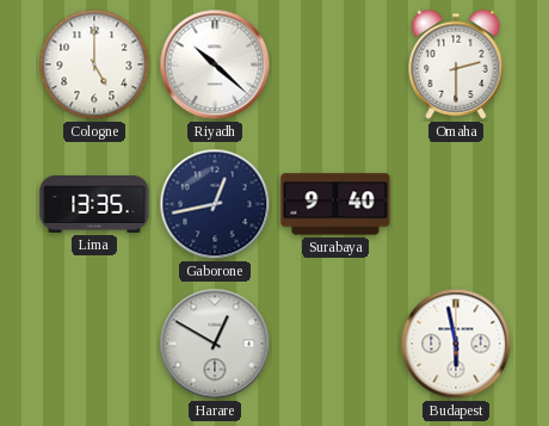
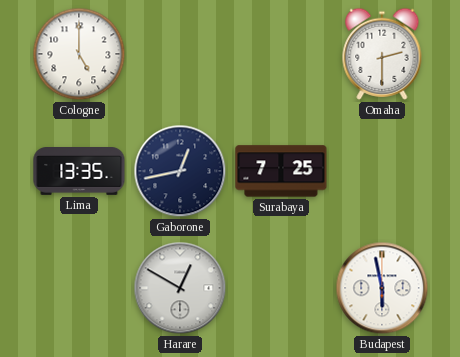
Riyadh: 10:22 -> none (215, 64)
Surabaya: 9:40 -> 7:25 (281, 171)
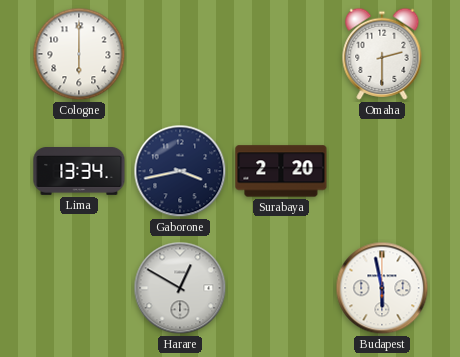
Cologne: 5:00 -> 6:00 (79, 54)
Lima: 13:35 -> 13:34 (79, 172)
Gaborone: 12:43 -> 3:43 (180, 171)
Surabaya: 7:25 -> 2:20 (281, 171)
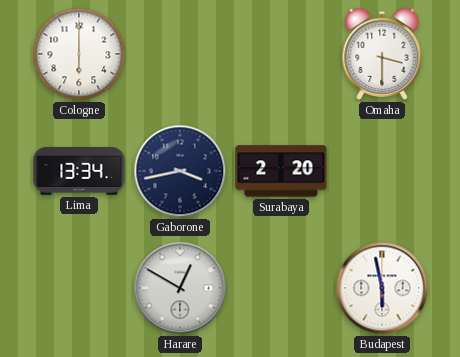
Omaha: 2:30 -> 3:30 (382, 54)
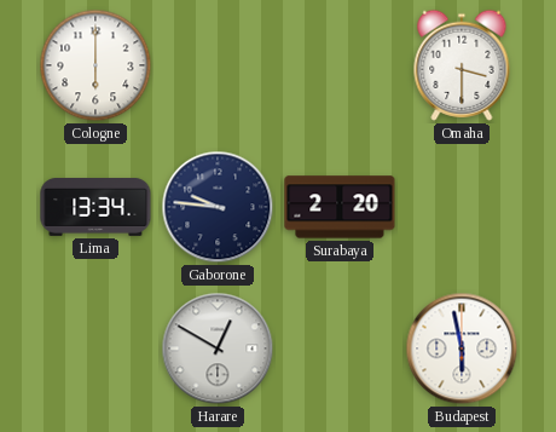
Gaborone: 3:43 -> 9:46 (218, 207)
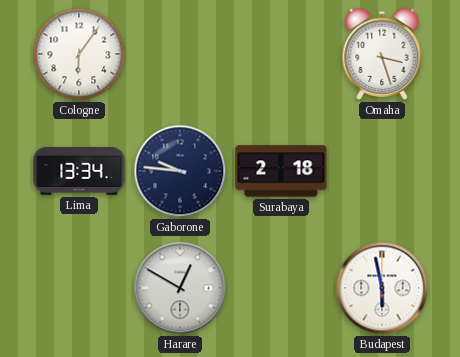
Cologne: 6:00 -> 6:06 (79, 54)
Omaha: 3:30 -> 3:27 (382, 54)
Surabaya: 2:20 -> 2:18 (281, 171)
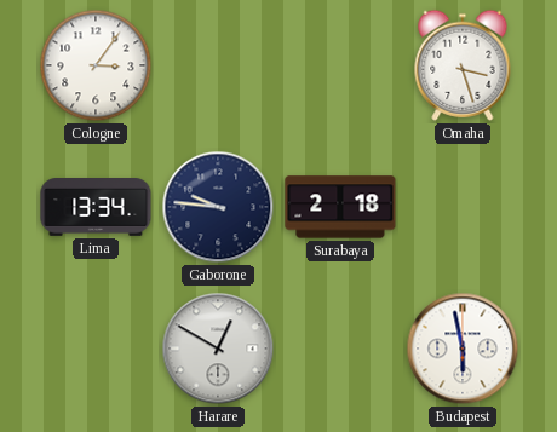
Cologne: 6:06 -> 3:06 (96, 65)
